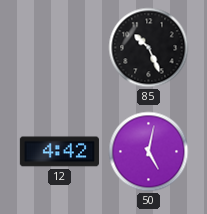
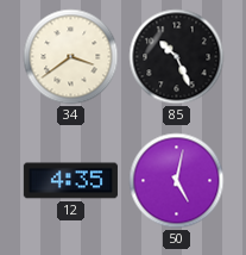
34: none -> 3:39 (71, 57)
12: 4:42 -> 4:35 (70, 181)
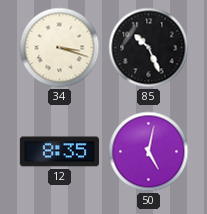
34: 3:39 -> 3:18 (60, 48)
12: 4:35 -> 8:35 (59, 152)
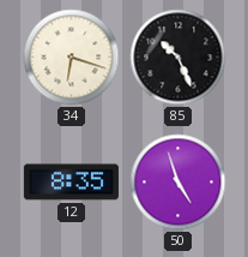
34: 3:18 -> 6:18 (72, 58)
50: 5:02 -> 4:57 (179, 183)
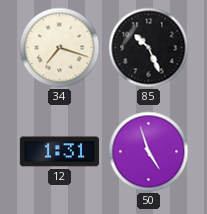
34: 6:18 -> 7:18 (60, 48)
12: 8:35 -> 1:31 (59, 152)
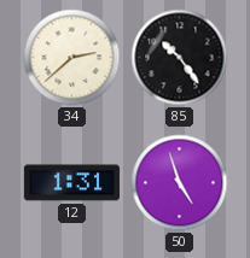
34: 7:18 -> 2:38 (72, 58)
85: 10:26 -> 10:24 (180, 58)
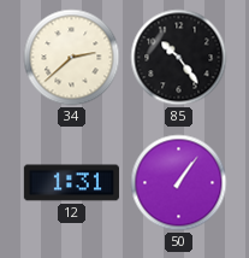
50: 4:57 -> 1:06 (179, 183)
